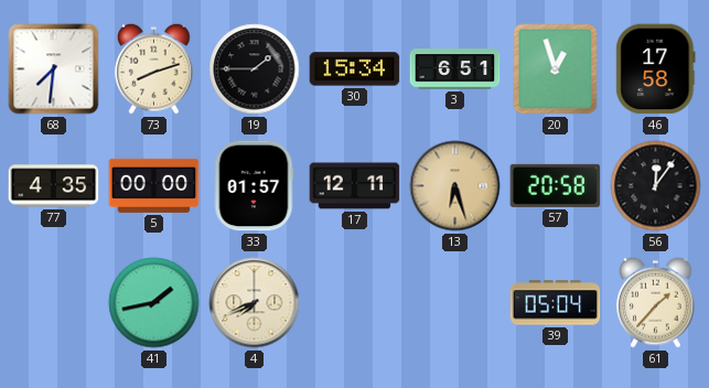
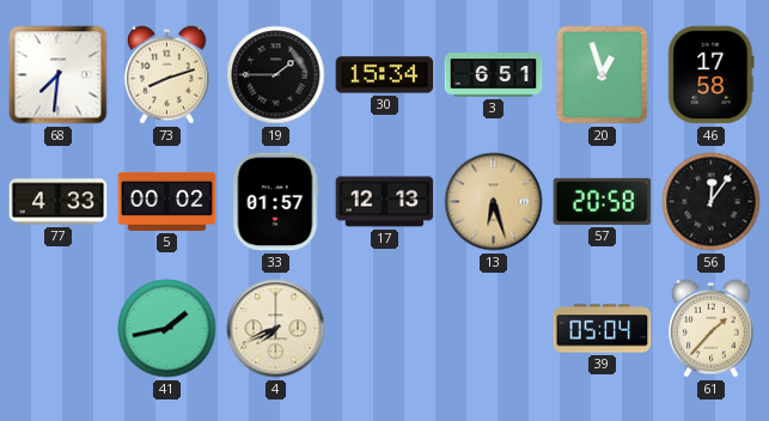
77: 4:35 -> 4:33 (59, 202)
5: 00:00 -> 00:02 (167, 201)
17: 12:11 -> 12:13 (385, 202)
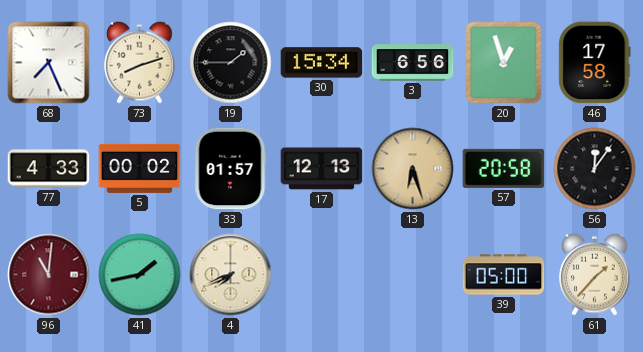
68: 7:31 -> 7:26 (49, 63)
3: 6:51 -> 6:56 (413, 63)
96: none -> 11:01 (49, 275)
39: 05:04 -> 05:00 (504, 275)
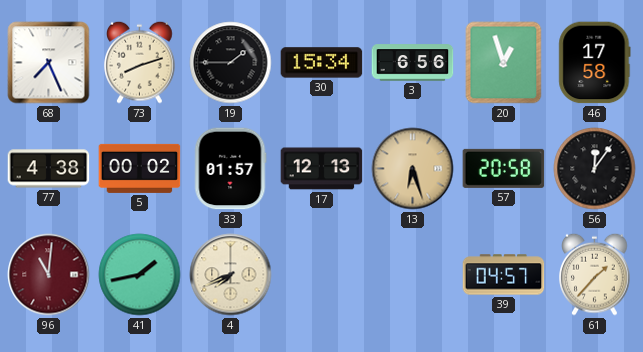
77: 4:33 -> 4:38 (49, 169)
39: 05:00 -> 04:57 (504, 275)
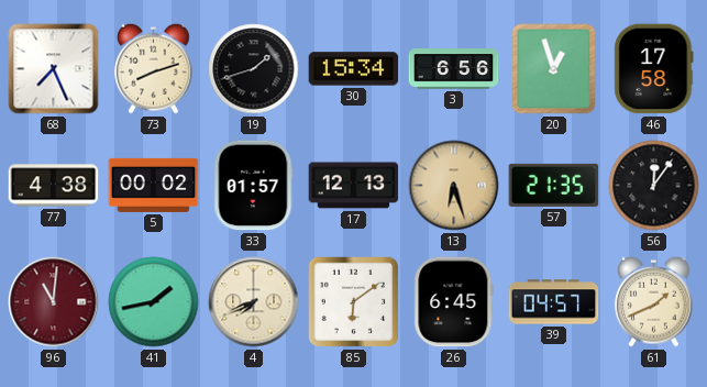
19: 1:45 -> 1:42 (254, 69)
57: 20:58 -> 21:35 (554, 185)
85: none -> 6:09 (354, 302)
26: none -> 6:45 (454, 302)
61: 1:37 -> 1:41 (654, 301)
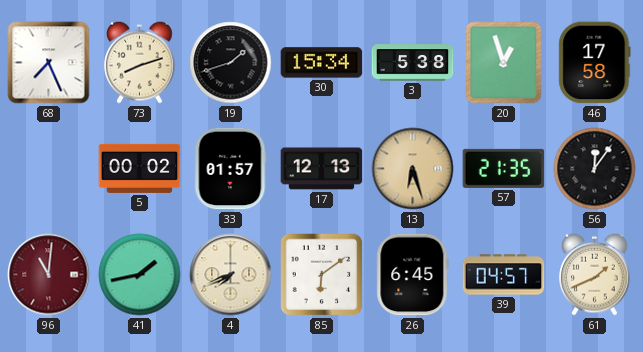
3: 6:56 -> 5:38 (413, 63)
77: 4:38 -> none (54, 186)
